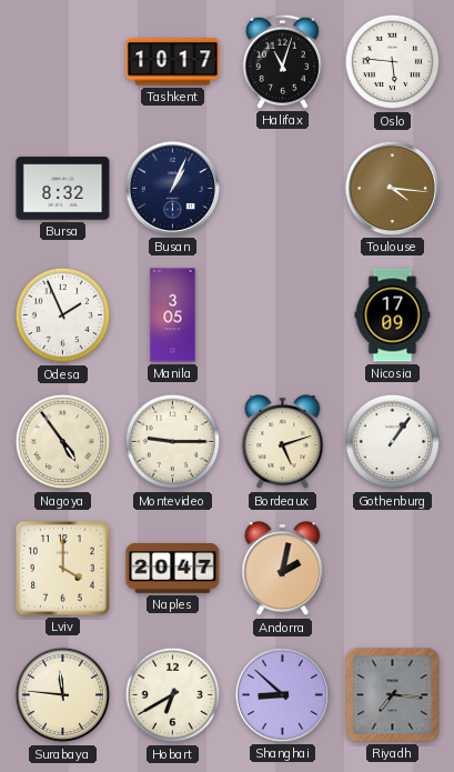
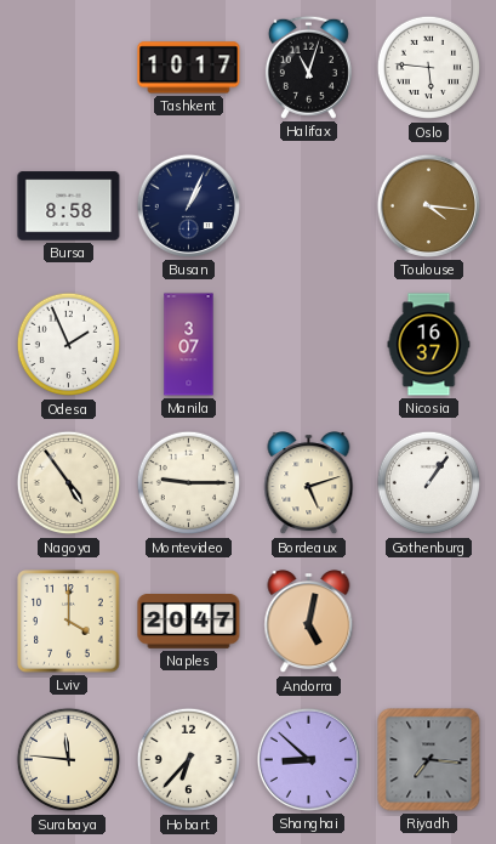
Bursa: 8:32 -> 8:58 (69, 206)
Manila: 3:05 -> 3:07 (189, 345)
Nicosia: 17:09 -> 16:37 (429, 345)
Andorra: 2:02 -> 5:02 (309, 622)
Hobart: 6:40 -> 6:37 (189, 760)
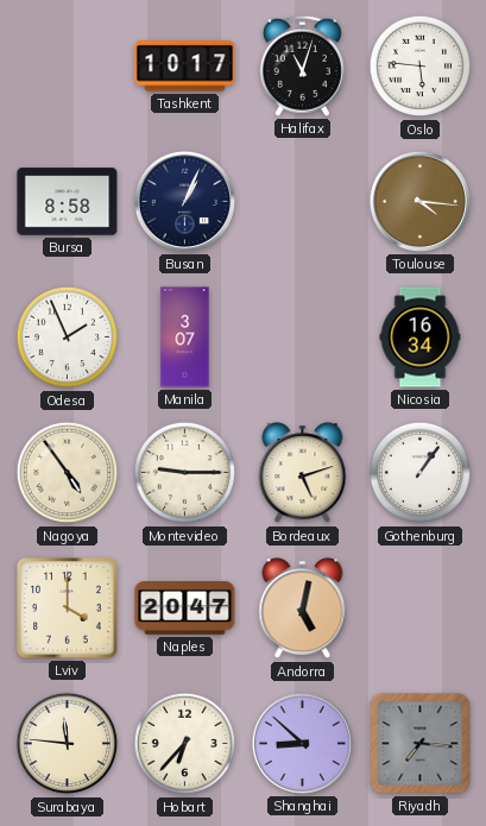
Nicosia: 16:37 -> 16:34 (421, 338)
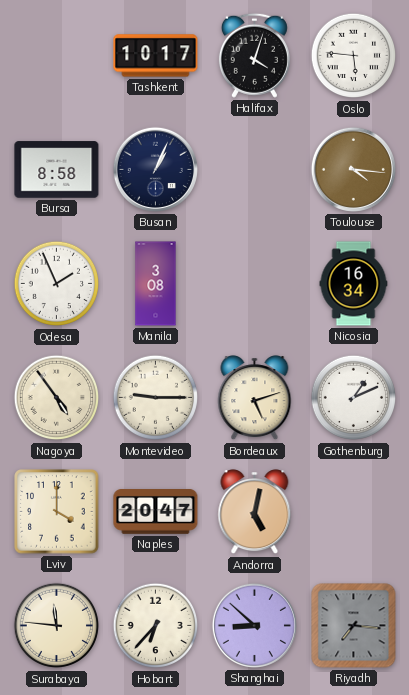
Halifax: 11:03 -> 4:03 (254, 55)
Manila: 3:07 -> 3:08 (156, 284)
Gothenburg: 1:06 -> 1:11 (354, 398)
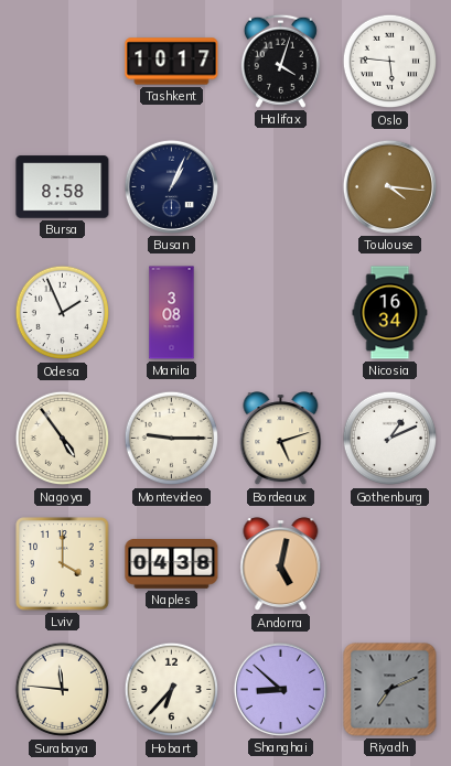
Naples: 20:47 -> 04:38 (172, 564)
Riyadh: 7:16 -> 7:11 (390, 690)
